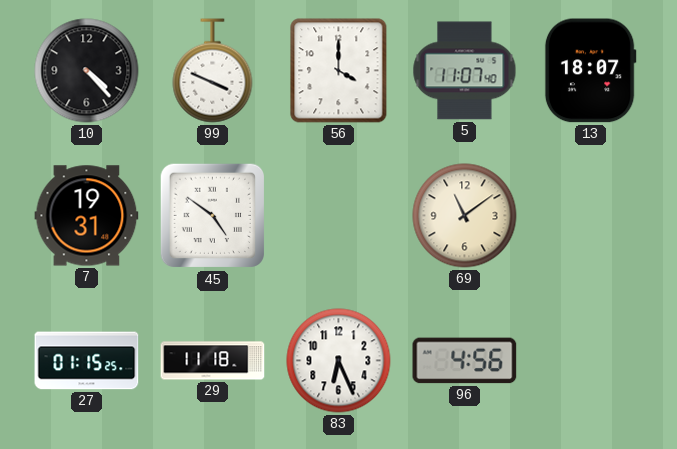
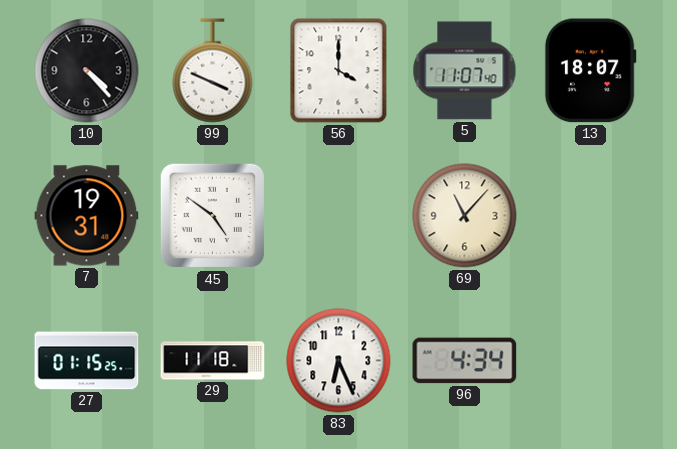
69: 11:09 -> 11:07 (465, 216)
96: 4:56 -> 4:34 (465, 361)
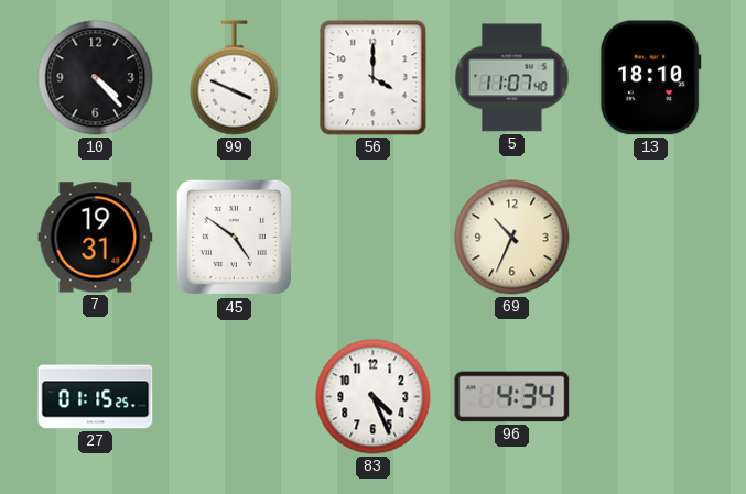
13: 18:07 -> 18:10 (650, 78)
69: 11:07 -> 10:34 (512, 238)
29: 11:18 -> none (213, 361)
83: 6:26 -> 4:26 (374, 397)
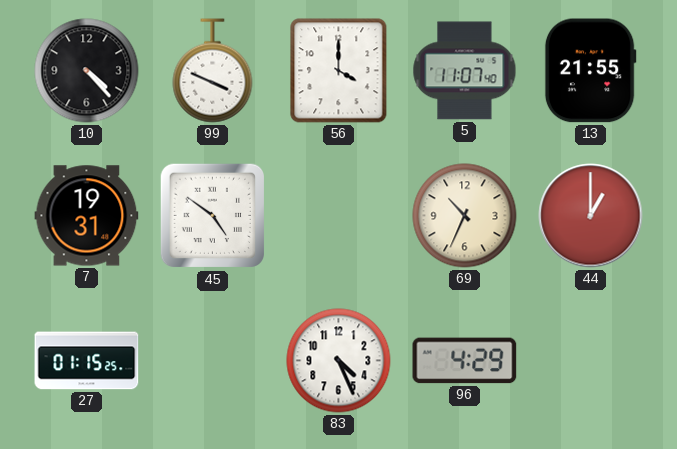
13: 18:10 -> 21:55 (590, 71)
44: none -> 1:00 (591, 216)
96: 4:34 -> 4:29 (465, 361)
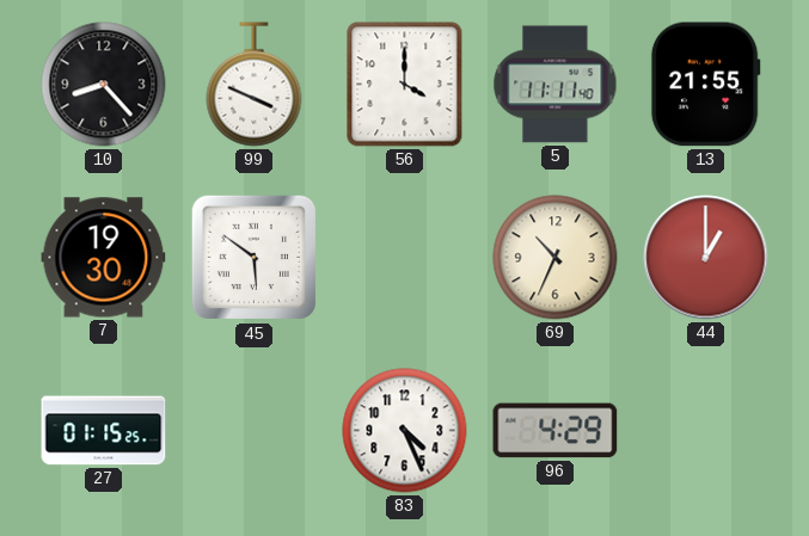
10: 4:23 -> 8:23 (104, 85)
5: 11:07 -> 11:11 (556, 85)
7: 19:31 -> 19:30 (104, 258)
45: 4:51 -> 5:51 (255, 258)
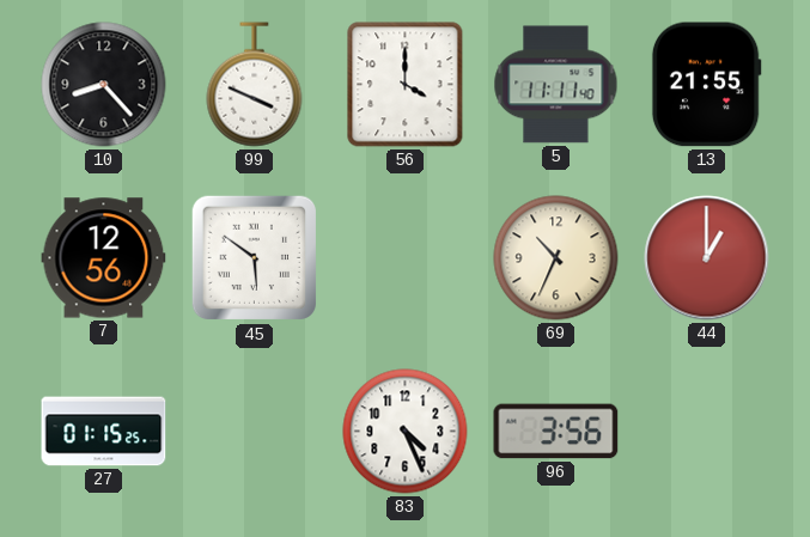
7: 19:30 -> 12:56 (104, 258)
96: 4:29 -> 3:56 (556, 432)
